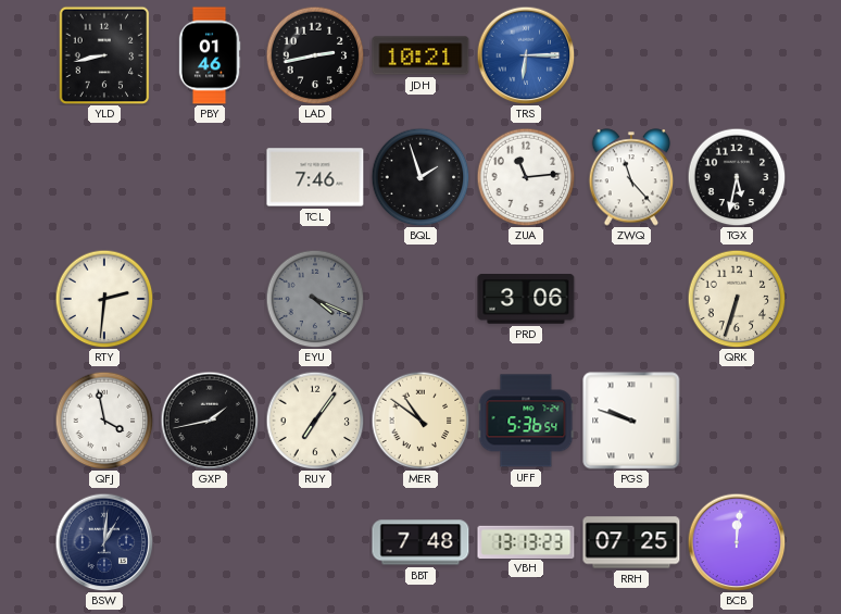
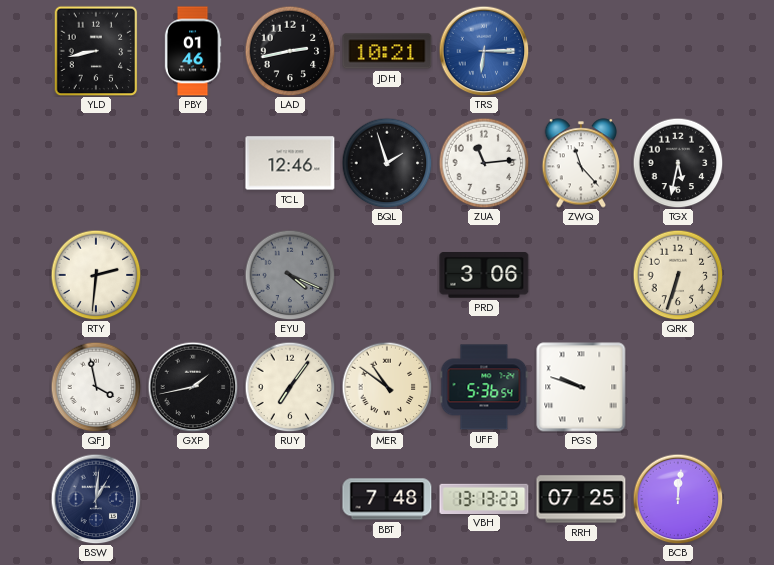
TCL: 7:46 -> 12:46 (290, 163)
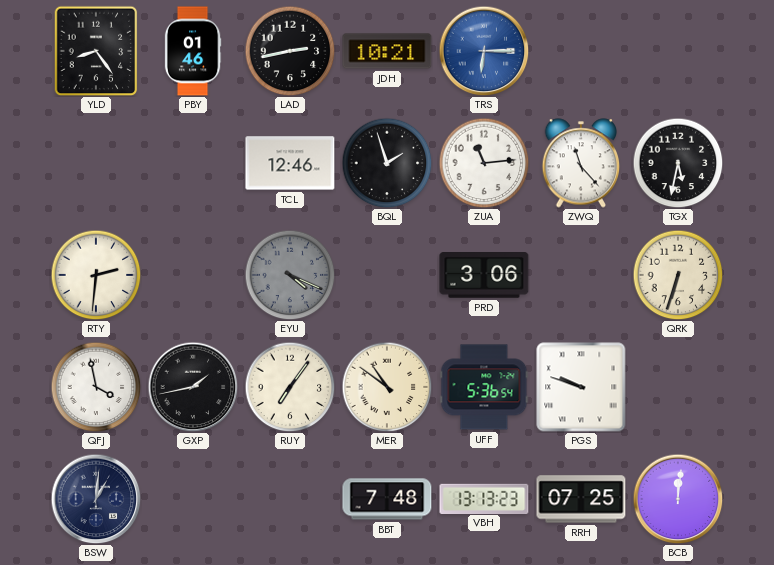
YLD: 8:43 -> 8:24 (96, 51)
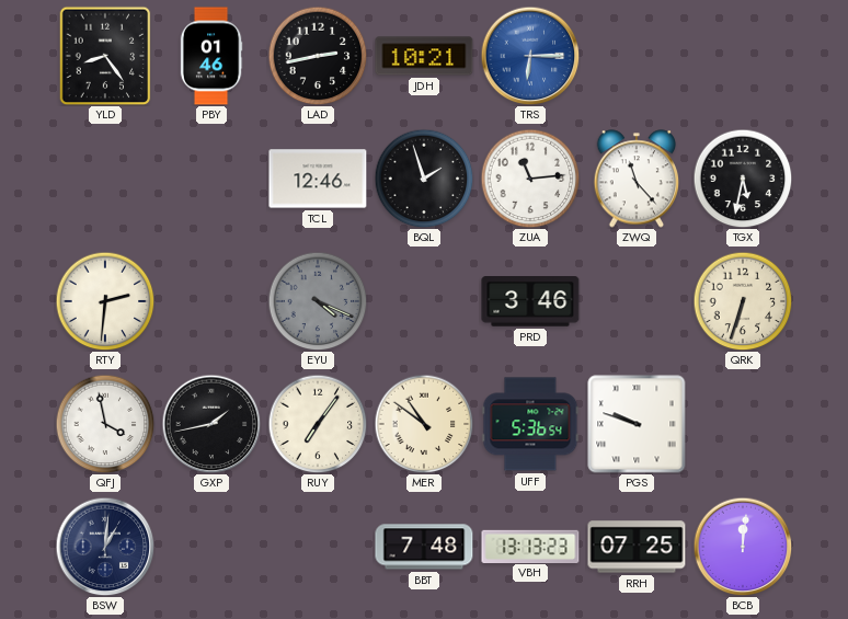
PRD: 3:06 -> 3:46 (530, 302)
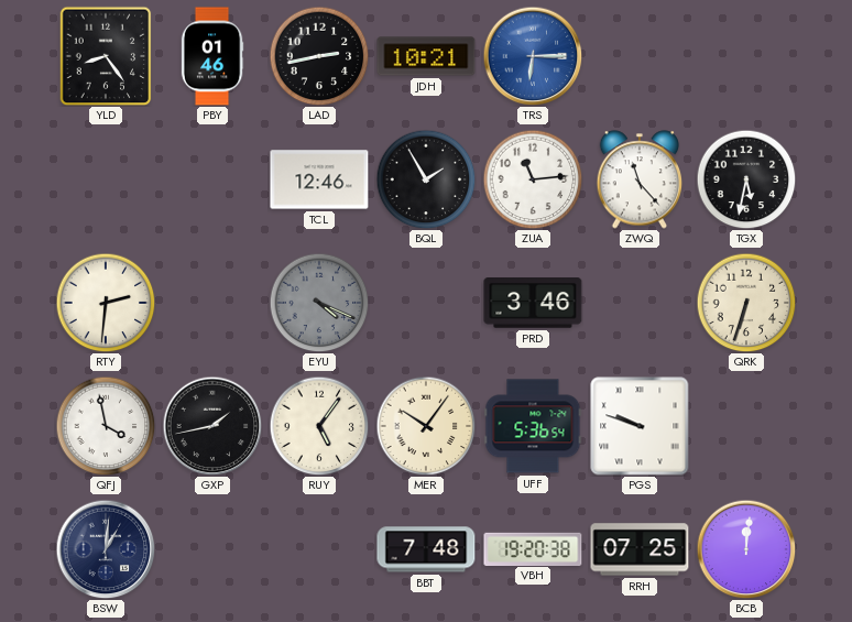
BQL: 1:57 -> 1:55 (426, 179)
RUY: 7:06 -> 5:06 (319, 426)
MER: 10:51 -> 10:06 (426, 426)
VBH: 13:13 -> 19:20 (533, 548)
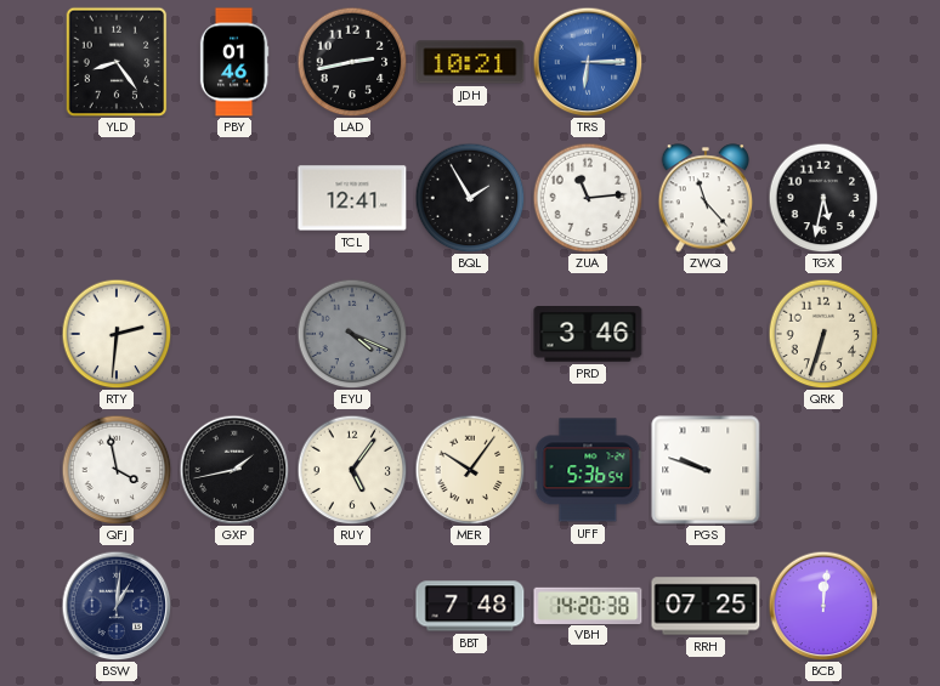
TCL: 12:46 -> 12:41 (352, 198)
VBH: 19:20 -> 14:20 (588, 605)
